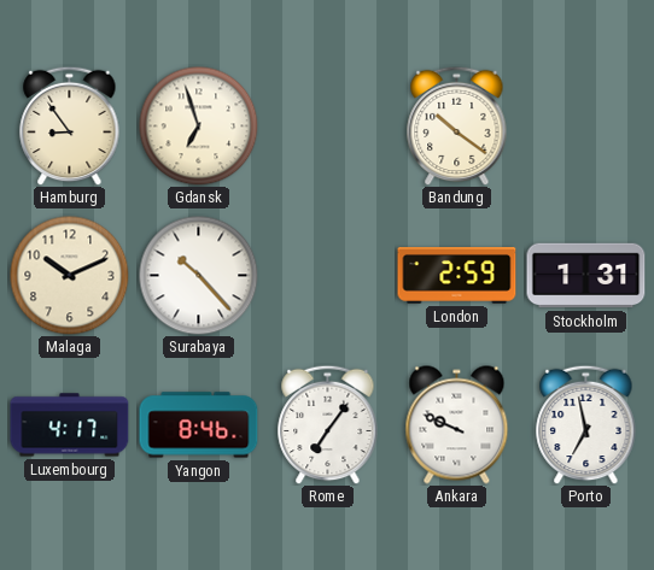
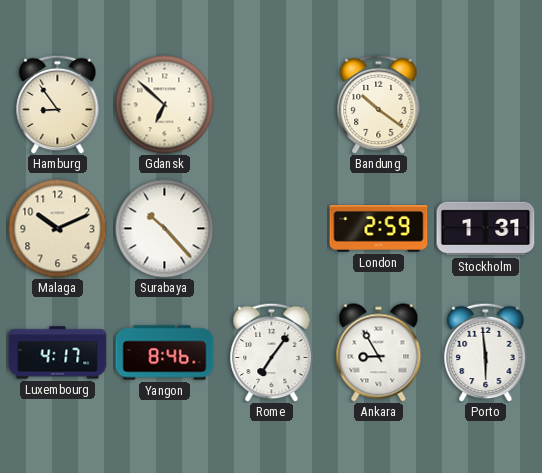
Gdansk: 6:57 -> 6:52 (165, 105)
Ankara: 9:49 -> 8:55 (379, 353)
Porto: 6:58 -> 5:59 (486, 352)
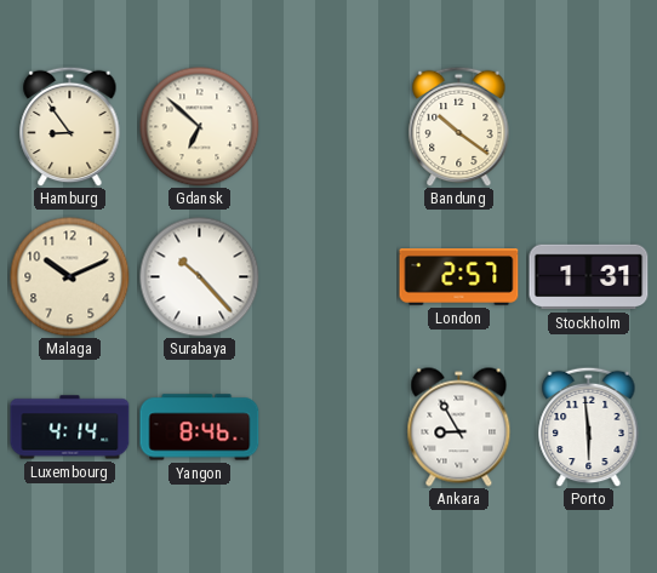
London: 2:59 -> 2:57 (459, 277)
Luxembourg: 4:17 -> 4:14 (70, 428)
Rome: 7:06 -> none (272, 352)
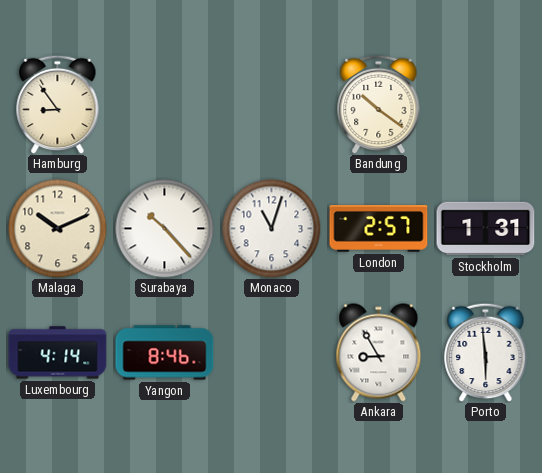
Gdansk: 6:52 -> none (200, 127)
Monaco: none -> 11:03 (272, 229)
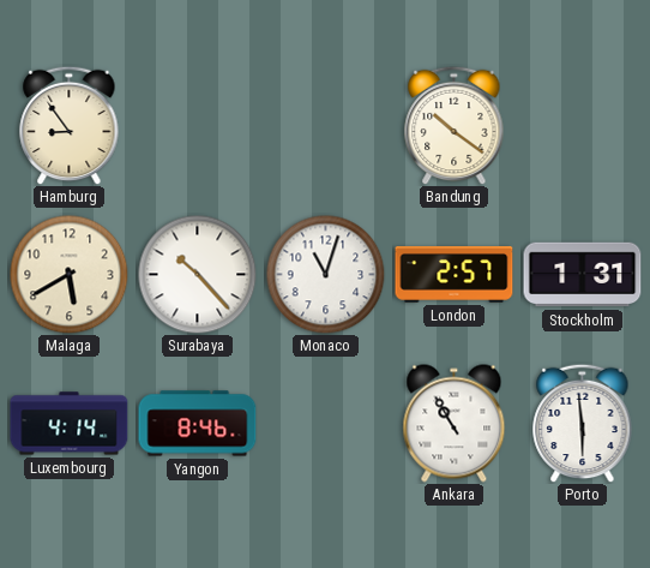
Malaga: 10:11 -> 5:40 (70, 275)
Ankara: 8:55 -> 10:55 (455, 424)
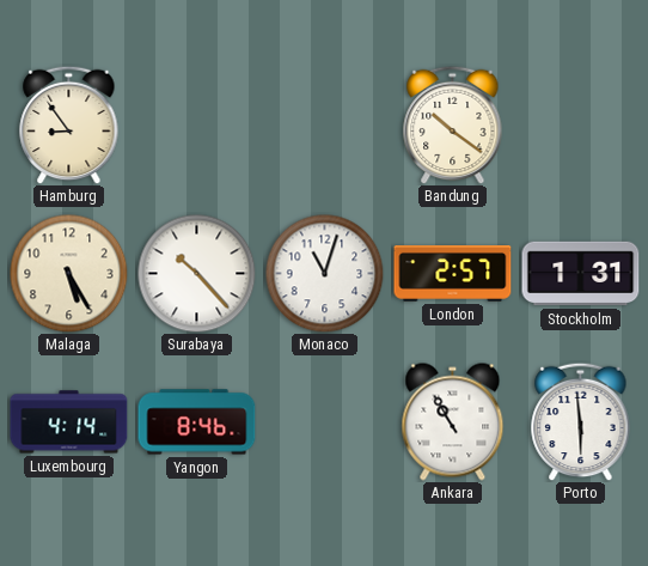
Malaga: 5:40 -> 5:25 (69, 274)
